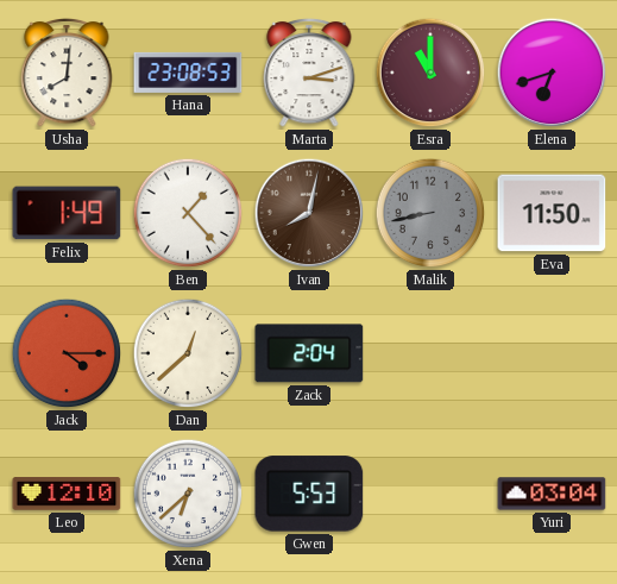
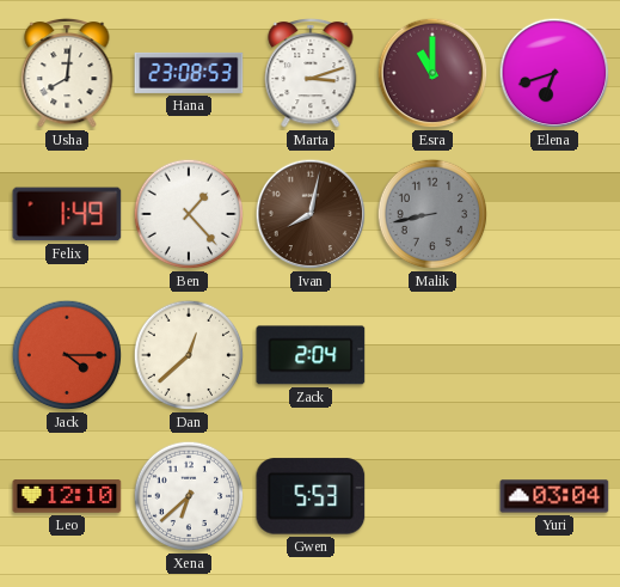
Eva: 11:50 -> none (552, 213)
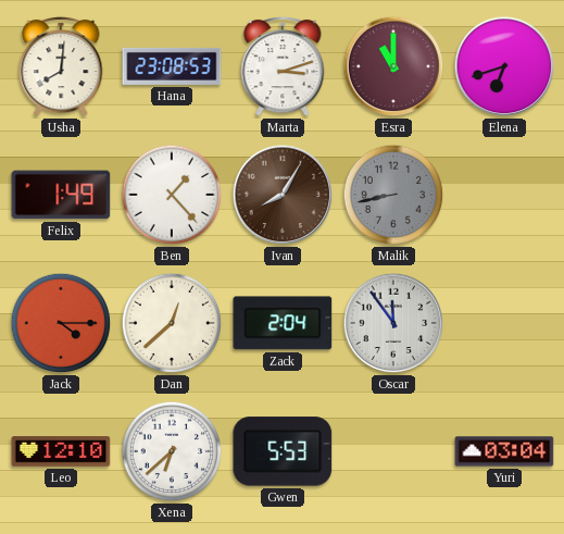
Ivan: 8:02 -> 8:05 (283, 195)
Oscar: none -> 11:54 (393, 323)
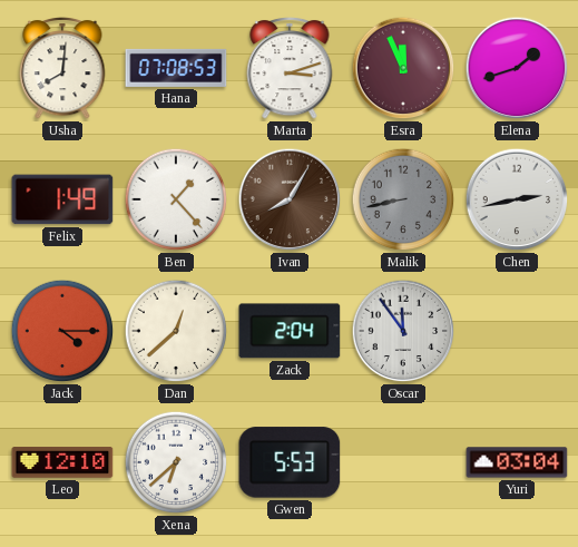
Hana: 23:08 -> 07:08 (176, 68)
Esra: 11:00 -> 11:56 (403, 68)
Elena: 6:42 -> 1:42 (517, 68)
Chen: none -> 2:43 (517, 199)
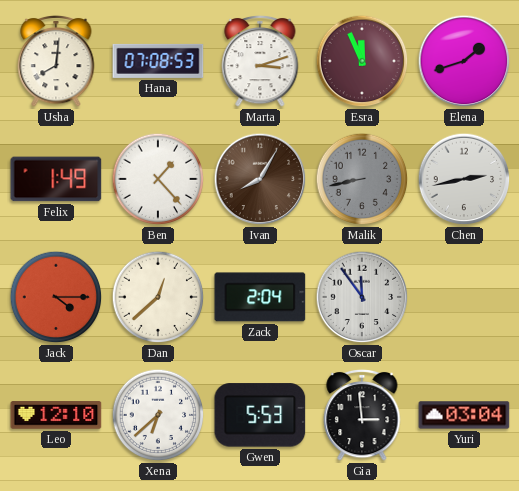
Gia: none -> 2:59 (362, 415)
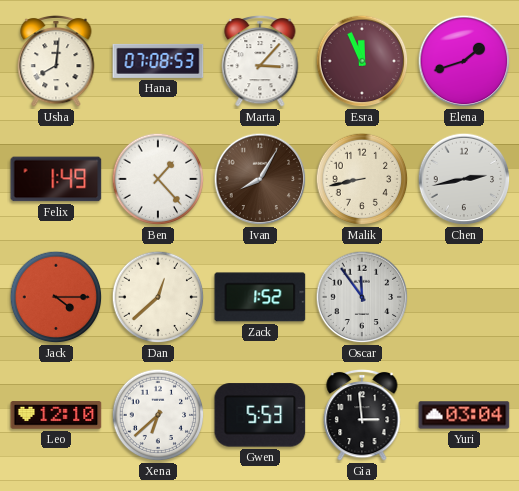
Marta: 3:12 -> 3:07 (260, 61)
Malik dial: grey -> cream (362, 179)
Zack: 2:04 -> 1:52 (260, 297)
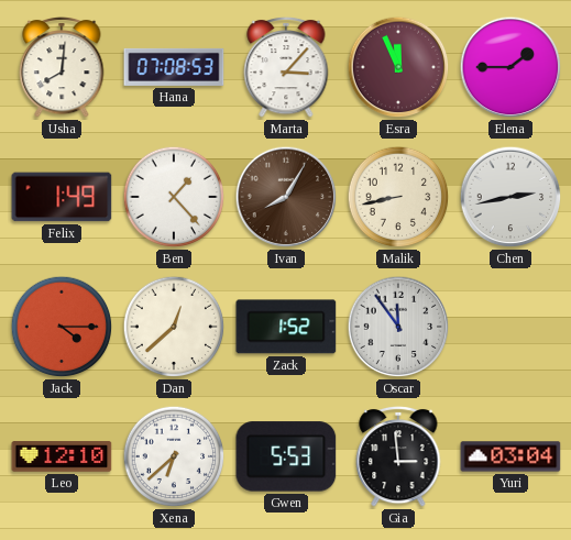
Elena: 1:42 -> 1:45 (510, 67)
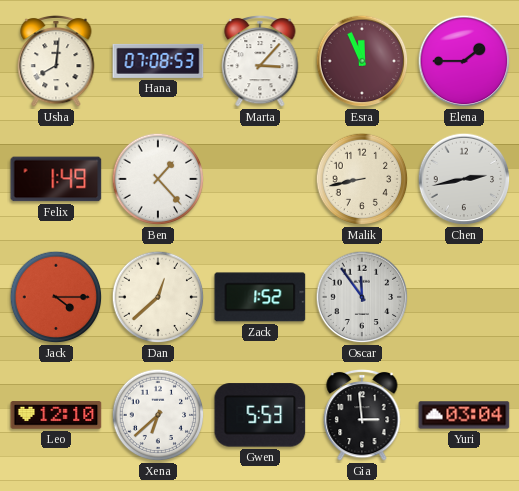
Ivan: 8:05 -> none (286, 197)
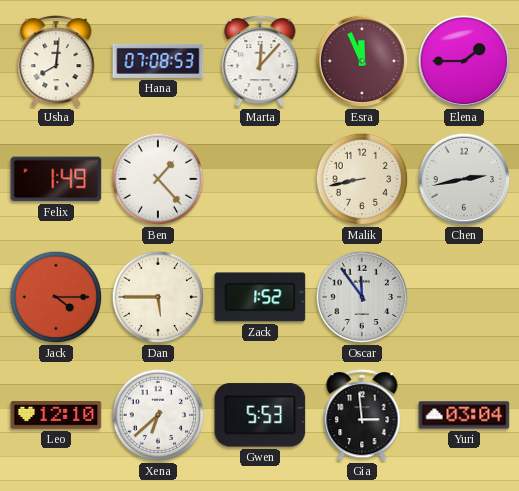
Marta: 3:07 -> 12:07 (260, 61)
Dan: 12:38 -> 5:45 (158, 297)
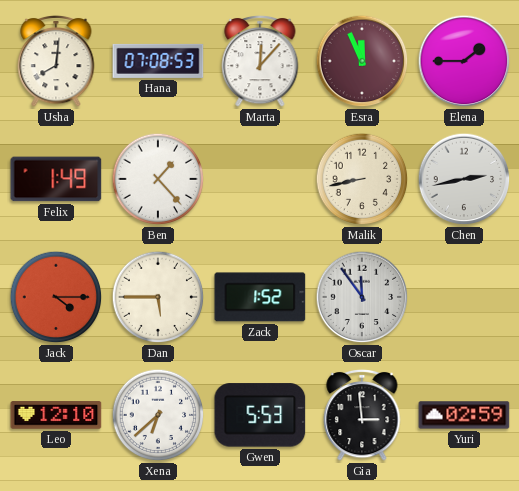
Yuri: 03:04 -> 02:59 (464, 415)
